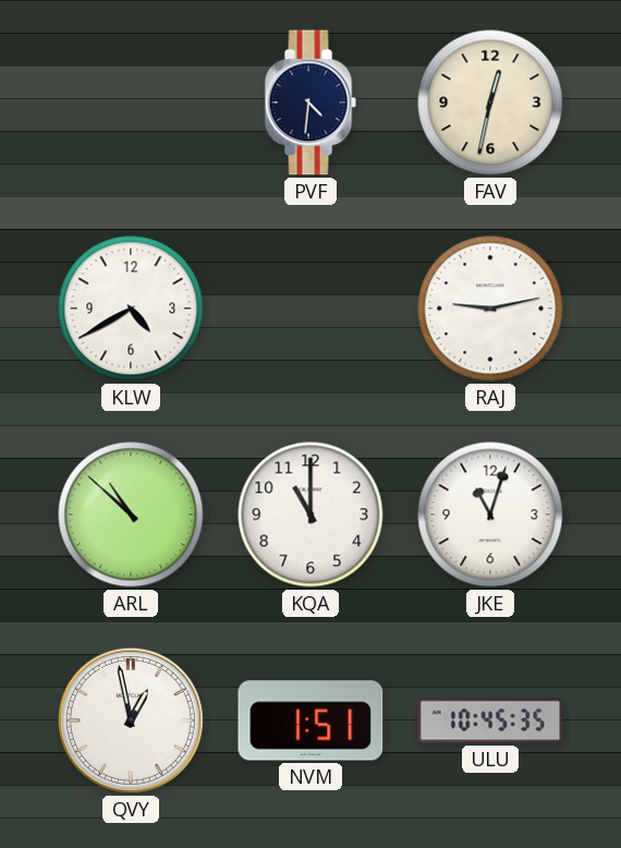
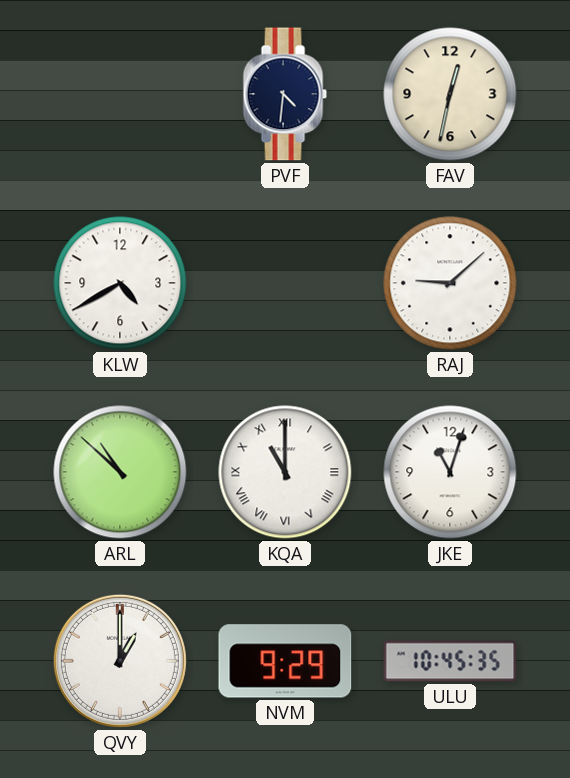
RAJ: 9:13 -> 9:08 (450, 283)
KQA numerals: Arabic -> Roman (285, 472)
QVY: 12:58 -> 1:00 (120, 661)
NVM: 1:51 -> 9:29 (285, 661)
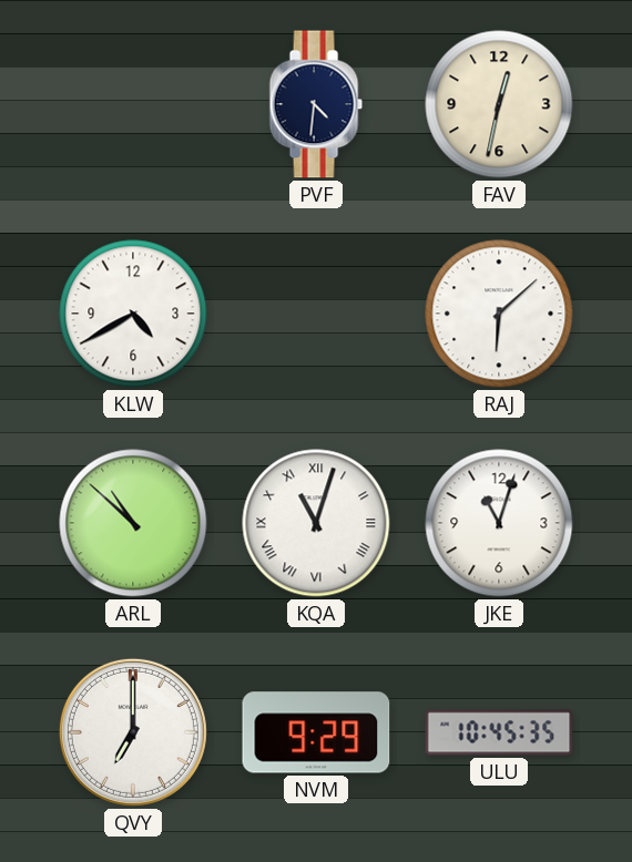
RAJ: 9:08 -> 6:08 (499, 314)
KQA: 11:00 -> 11:03 (316, 523)
QVY: 1:00 -> 7:00 (133, 732)
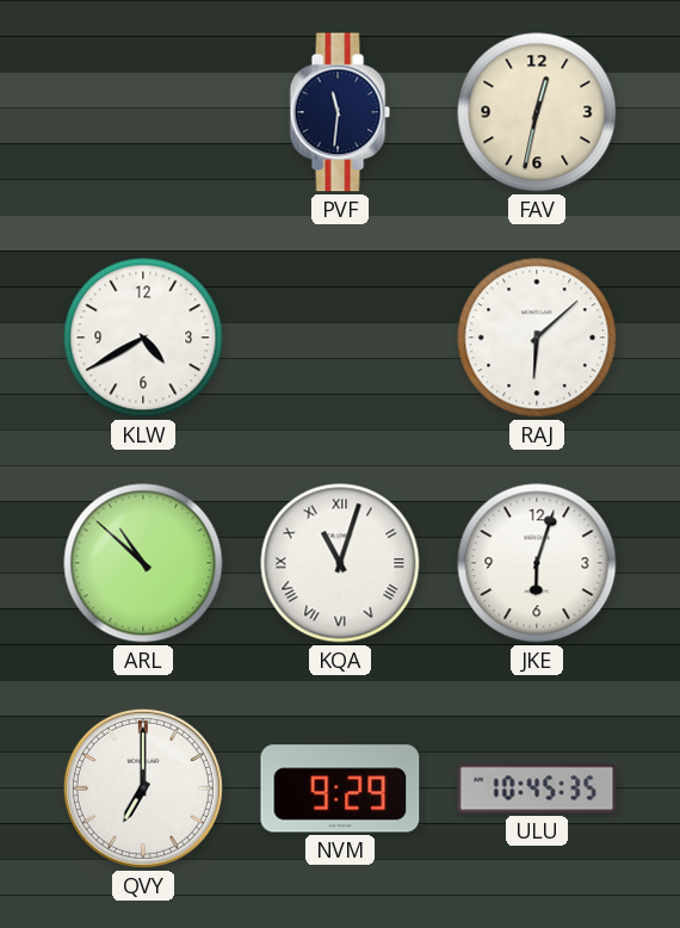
PVF: 4:31 -> 11:31 (340, 112)
JKE: 11:03 -> 6:03 (537, 563)
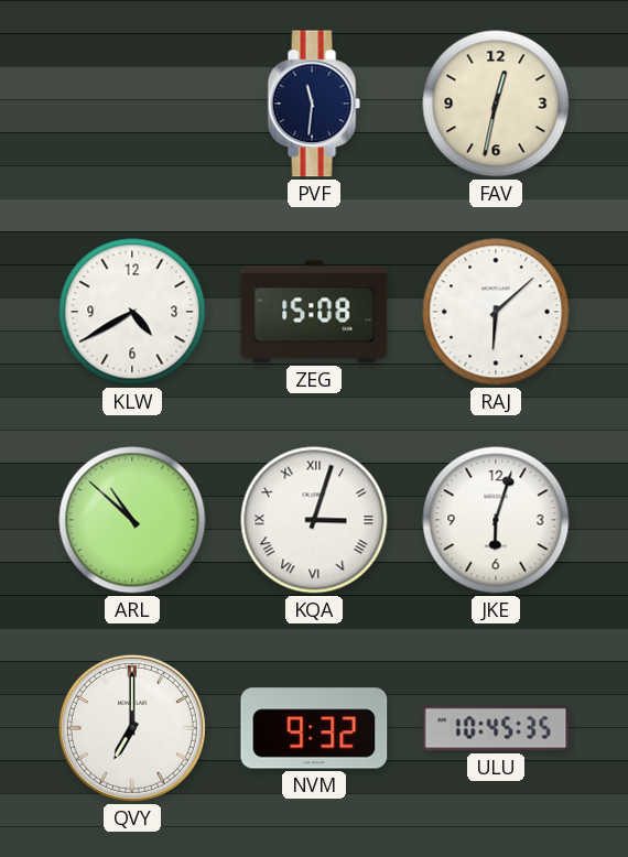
ZEG: none -> 15:08 (314, 312)
KQA: 11:03 -> 3:03 (314, 520)
NVM: 9:29 -> 9:32 (314, 728)
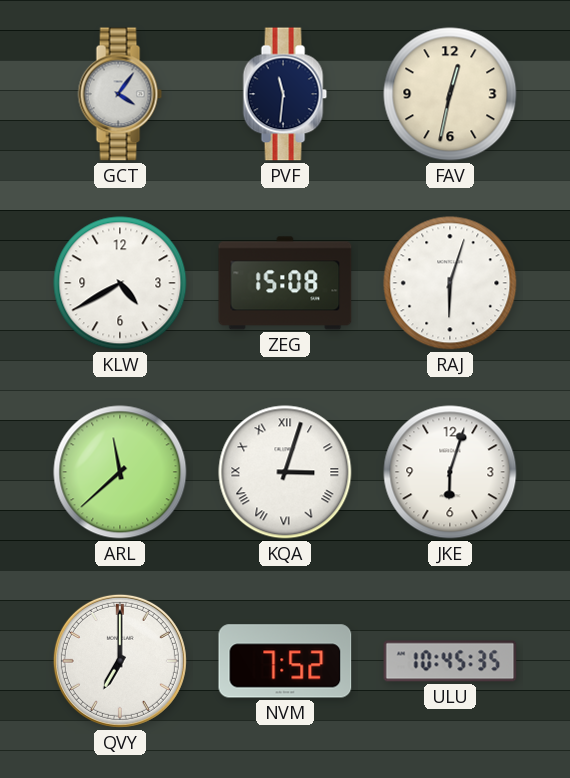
GCT: none -> 4:06 (120, 94)
RAJ: 6:08 -> 6:03 (450, 283)
ARL: 10:52 -> 11:38 (120, 472)
NVM: 9:32 -> 7:52 (285, 661)
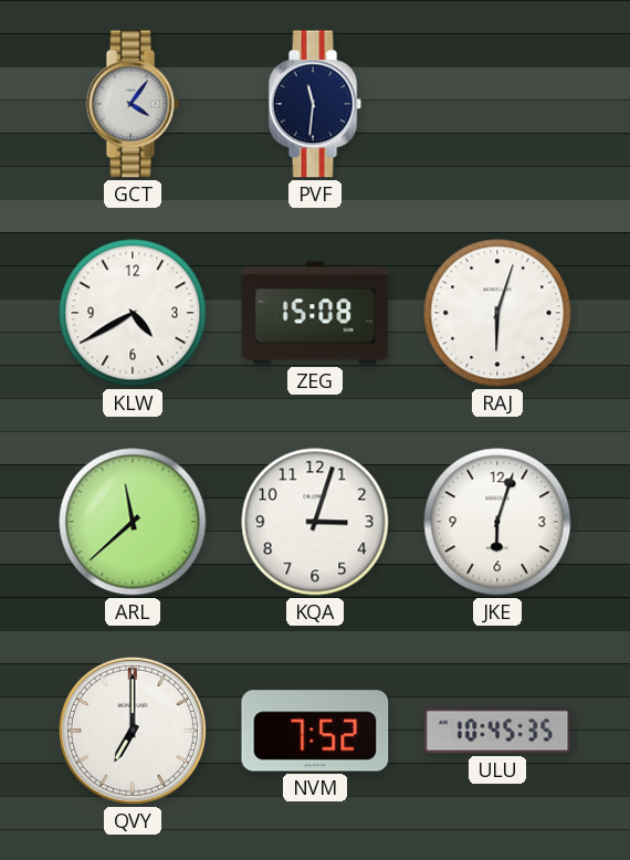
FAV: 12:32 -> none (450, 94)
KQA numerals: Roman -> Arabic (315, 522)
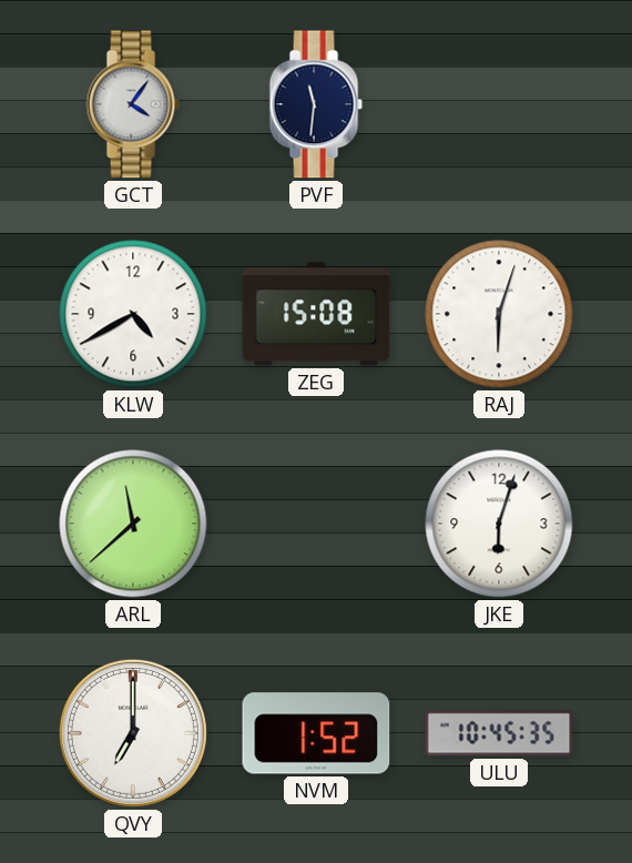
KQA: 3:03 -> none (315, 522)
NVM: 7:52 -> 1:52 (316, 733)
